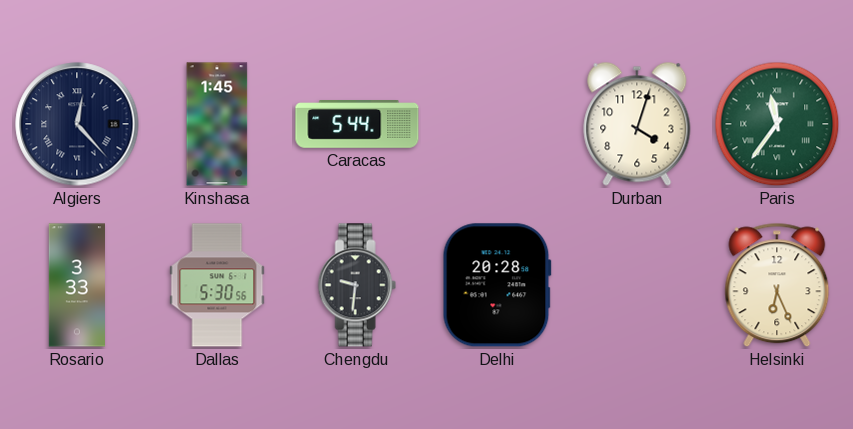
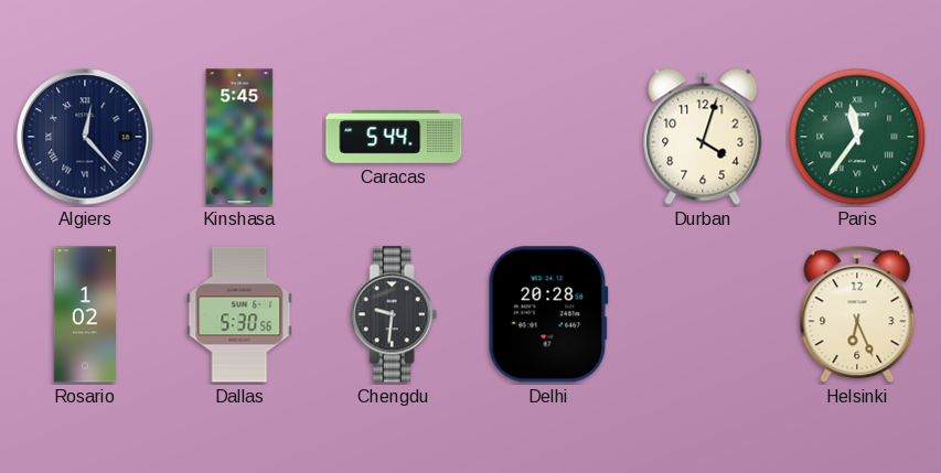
Kinshasa: 1:45 -> 5:45 (239, 137)
Rosario: 3:33 -> 1:02 (84, 314)
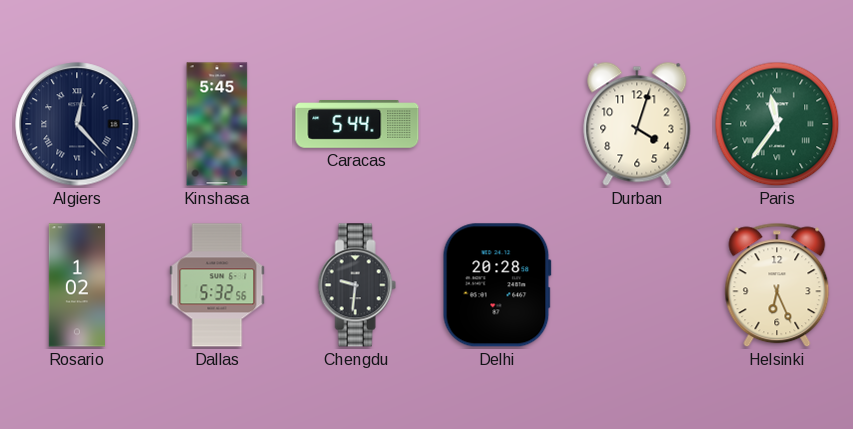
Dallas: 5:30 -> 5:32 (217, 285)
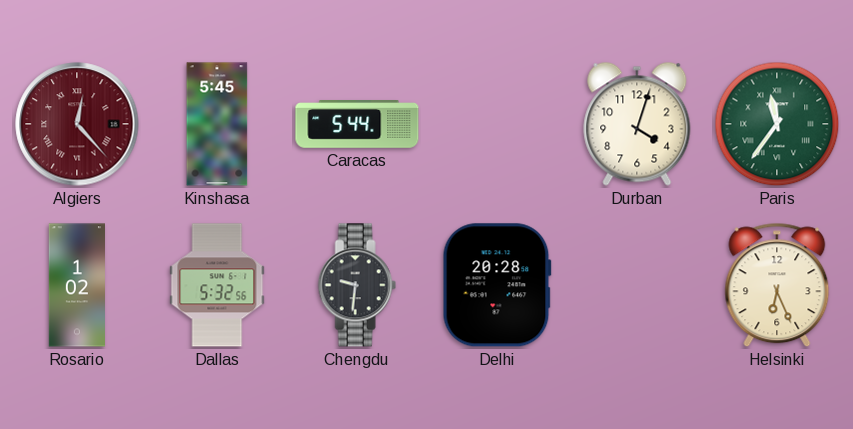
Algiers dial: navy -> burgundy (77, 124)
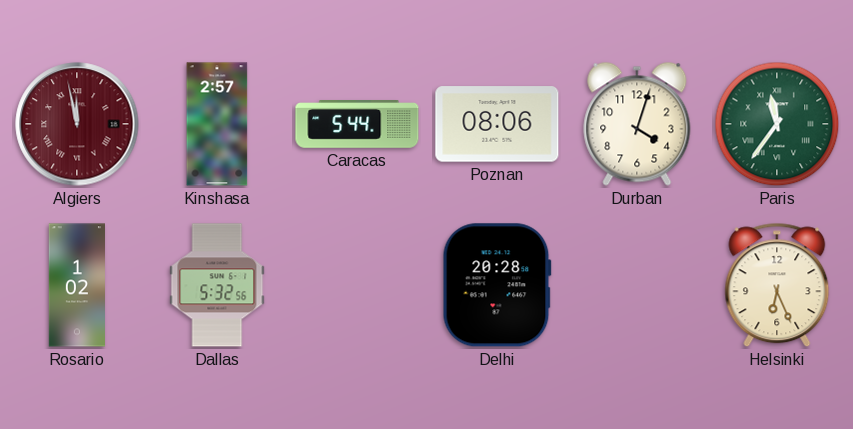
Algiers: 12:23 -> 11:58 (77, 124)
Kinshasa: 5:45 -> 2:57 (217, 124)
Poznan: none -> 08:06 (497, 124)
Chengdu: 9:31 -> none (357, 285)
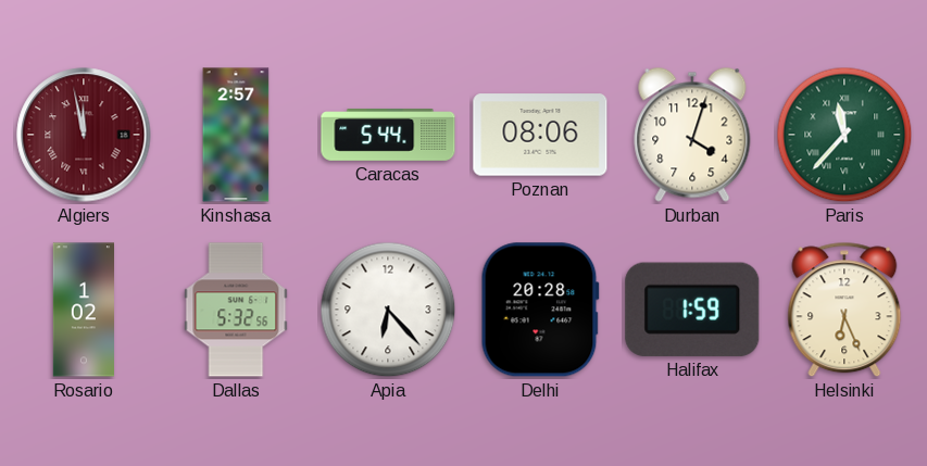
Paris: 11:36 -> 11:37 (844, 135)
Apia: none -> 6:23 (388, 310)
Halifax: none -> 1:59 (692, 310)
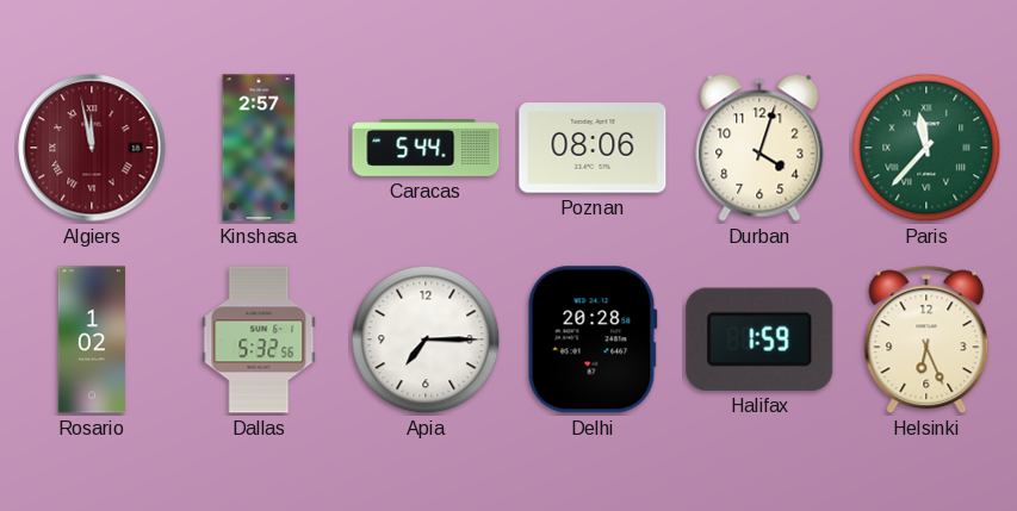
Apia: 6:23 -> 7:15 (426, 339)
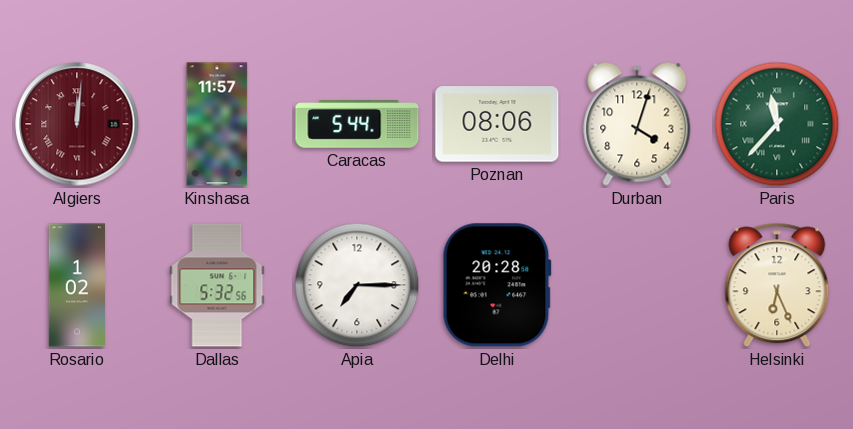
Algiers: 11:58 -> 12:01 (77, 124)
Kinshasa: 2:57 -> 11:57 (217, 124)
Halifax: 1:59 -> none (759, 339)
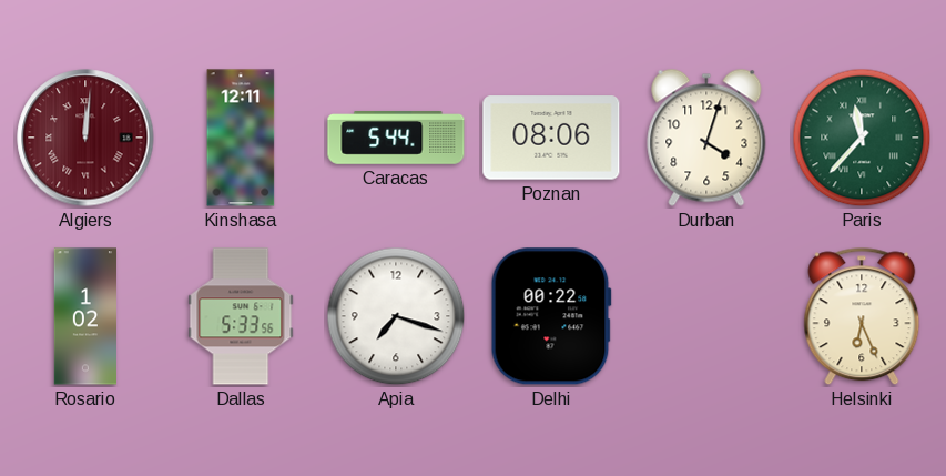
Kinshasa: 11:57 -> 12:11 (241, 138)
Dallas: 5:32 -> 5:33 (241, 316)
Apia: 7:15 -> 7:18 (396, 316)
Delhi: 20:28 -> 00:22 (551, 316)
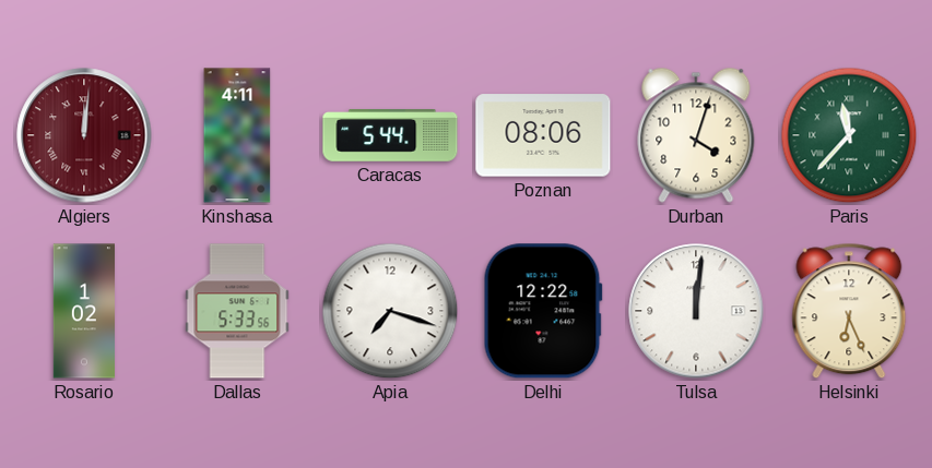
Kinshasa: 12:11 -> 4:11 (237, 135)
Delhi: 00:22 -> 12:22 (543, 311)
Tulsa: none -> 12:01 (696, 311)
